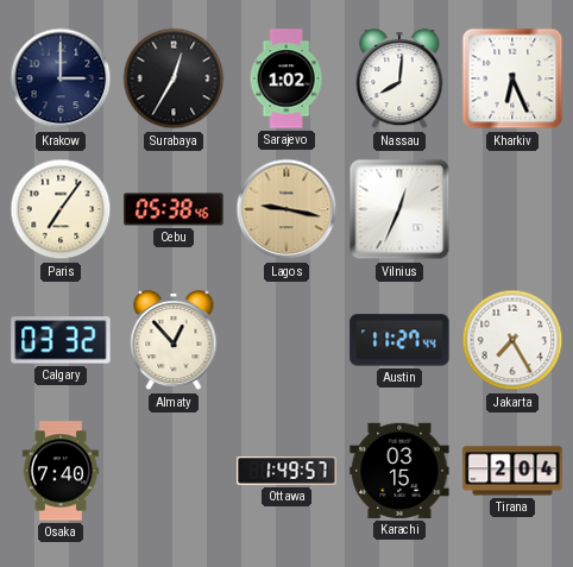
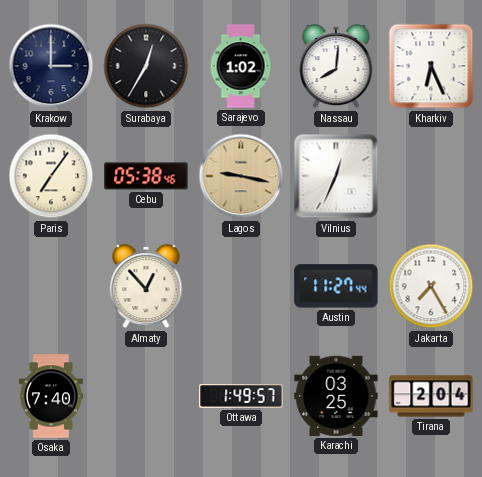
Calgary: 03:32 -> none (61, 340)
Karachi: 03:15 -> 03:25 (336, 396)
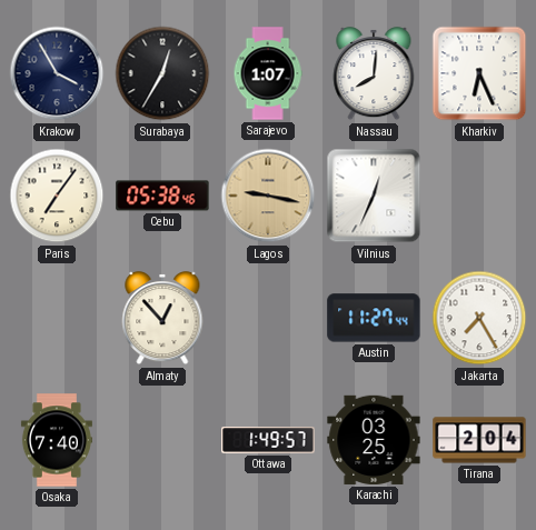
Krakow: 3:00 -> 3:55 (57, 73)
Sarajevo: 1:02 -> 1:07 (268, 73)
